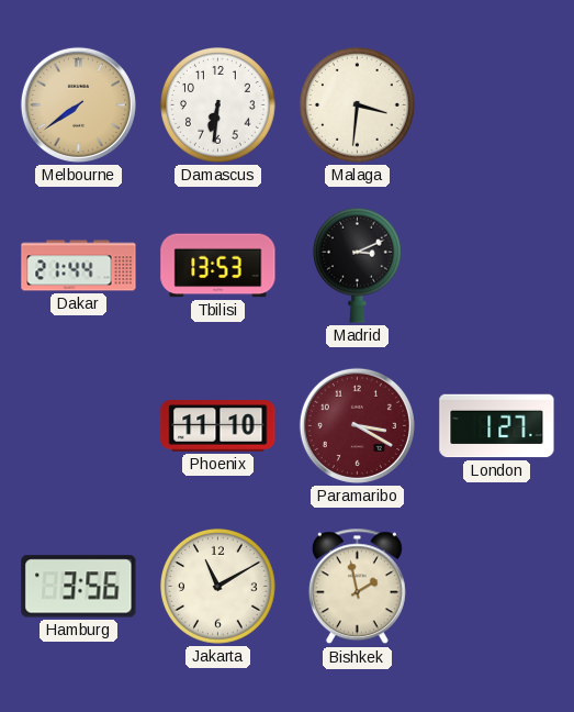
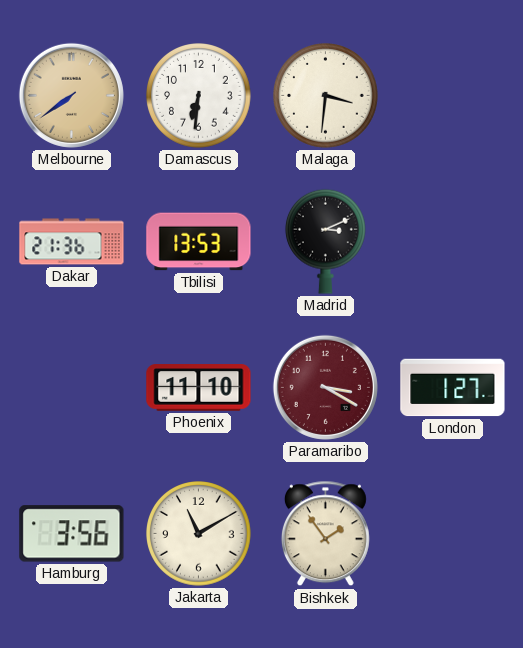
Dakar: 21:44 -> 21:36 (72, 242)
Bishkek: 1:58 -> 1:54 (325, 534)
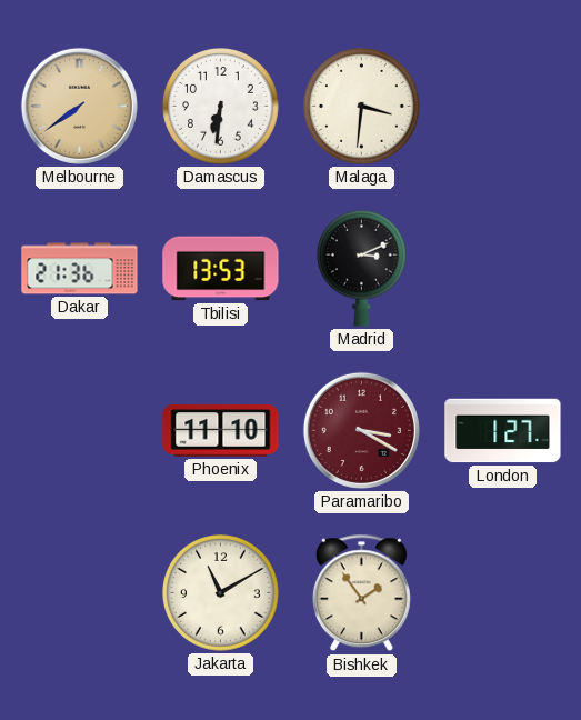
Hamburg: 3:56 -> none (72, 534)
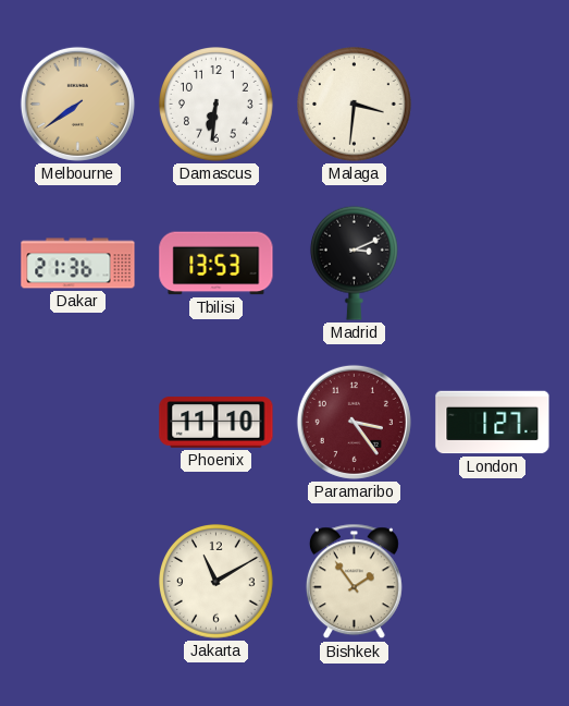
Paramaribo: 3:20 -> 3:24 (354, 422)
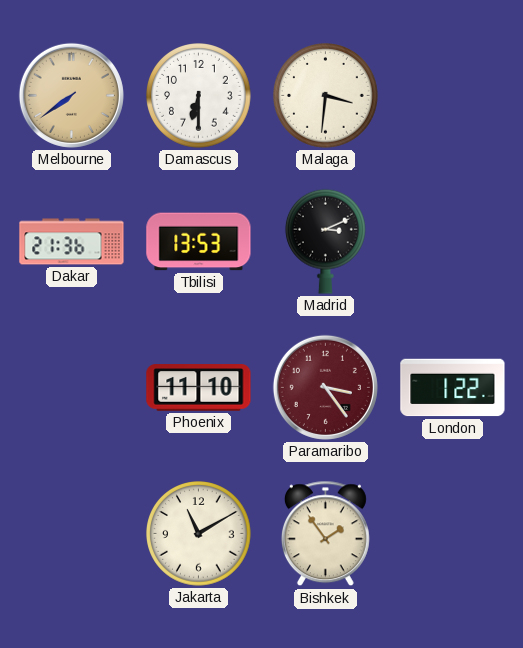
Damascus: 6:31 -> 6:30 (199, 96)
London: 1:27 -> 1:22 (453, 388)
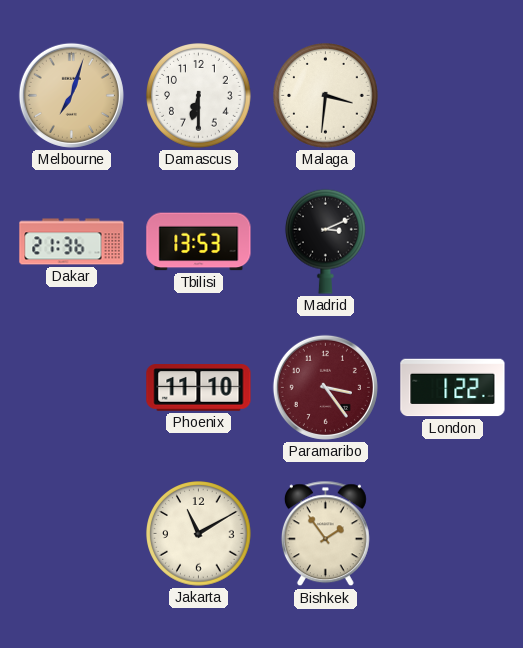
Melbourne: 7:39 -> 7:03 (71, 95)
